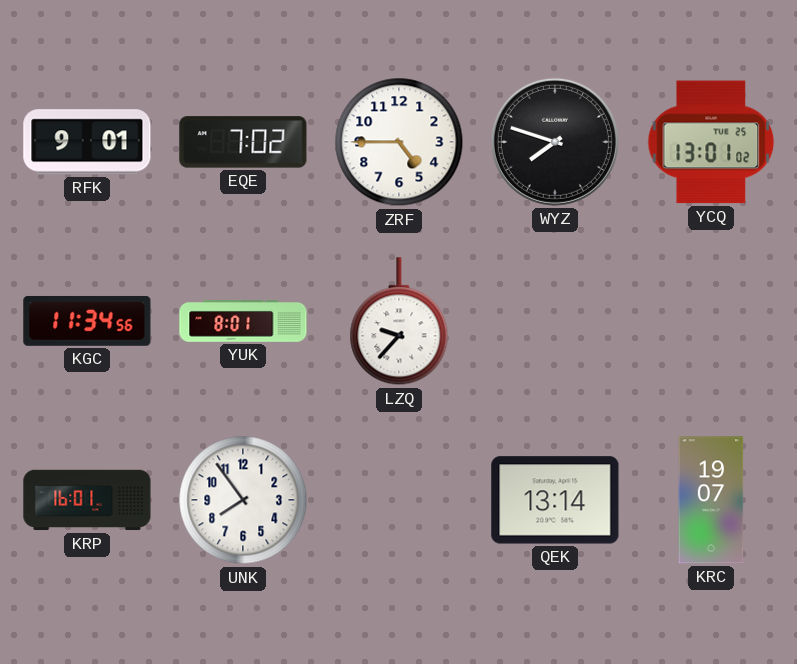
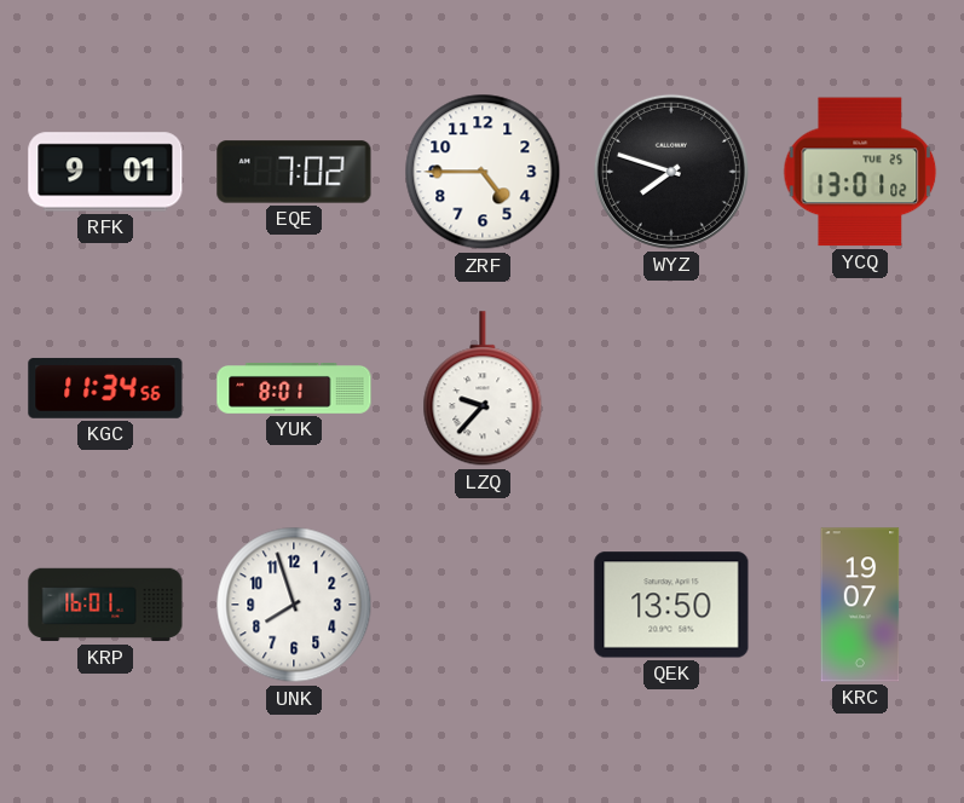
UNK: 7:54 -> 7:57 (294, 605)
QEK: 13:14 -> 13:50 (671, 605)
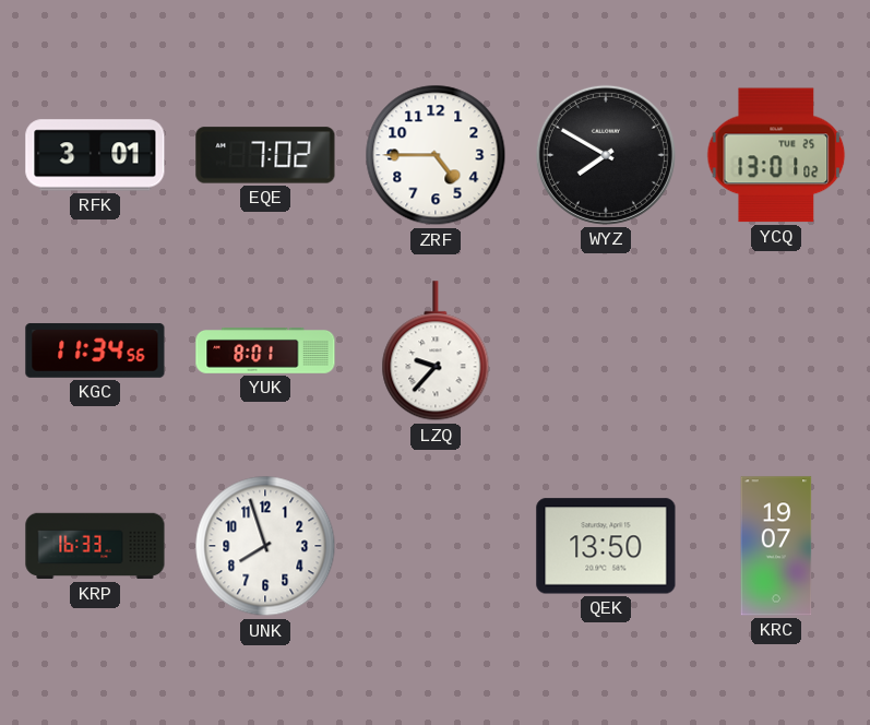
RFK: 9:01 -> 3:01 (95, 155)
WYZ: 7:48 -> 7:50 (606, 155)
KRP: 16:01 -> 16:33 (95, 546)
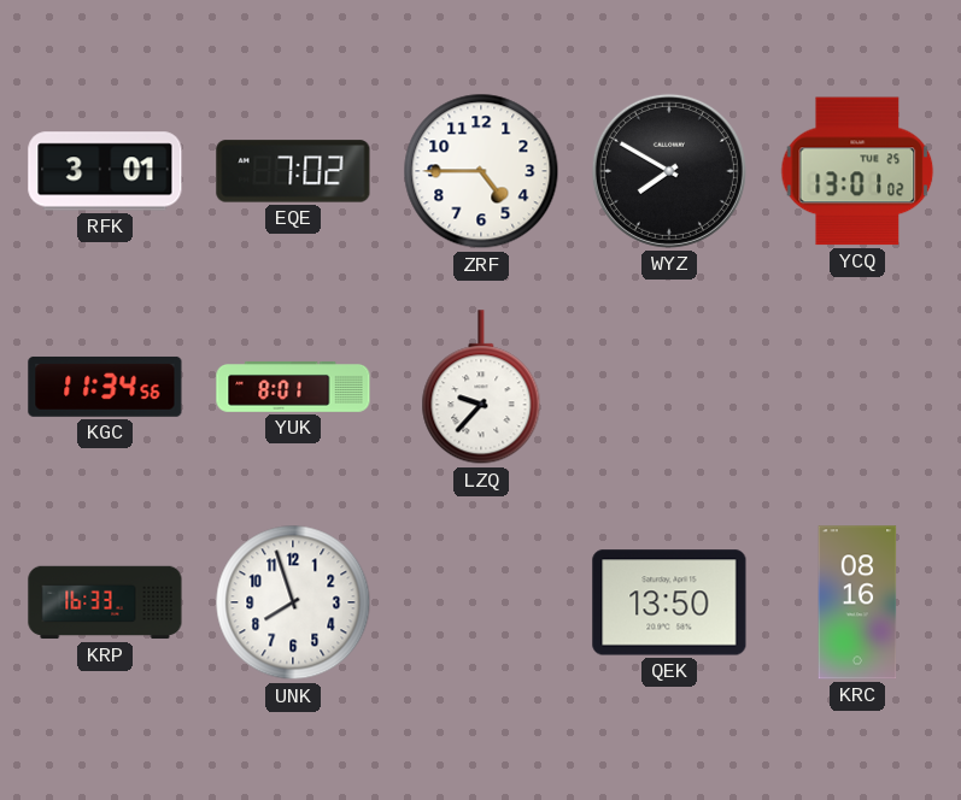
KRC: 19:07 -> 08:16 (857, 602)
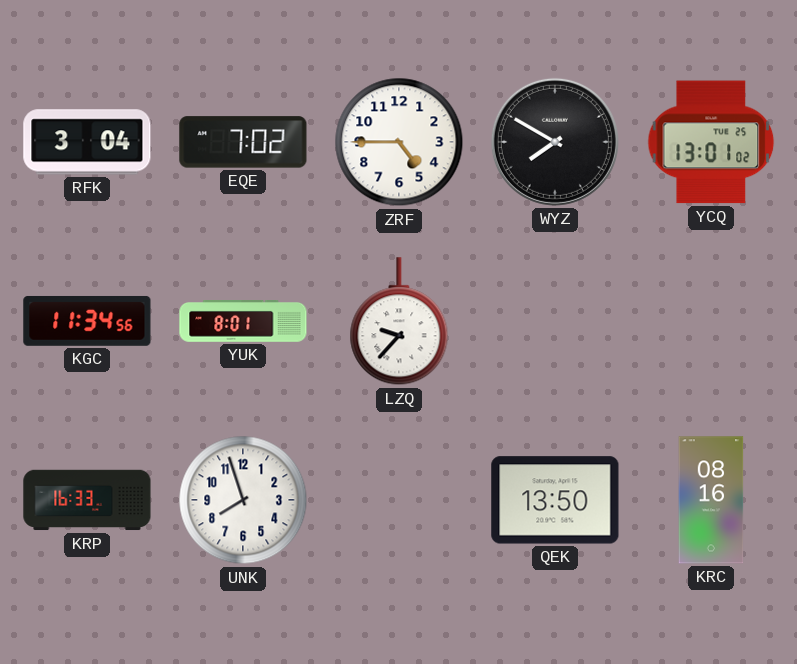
RFK: 3:01 -> 3:04 (87, 142)
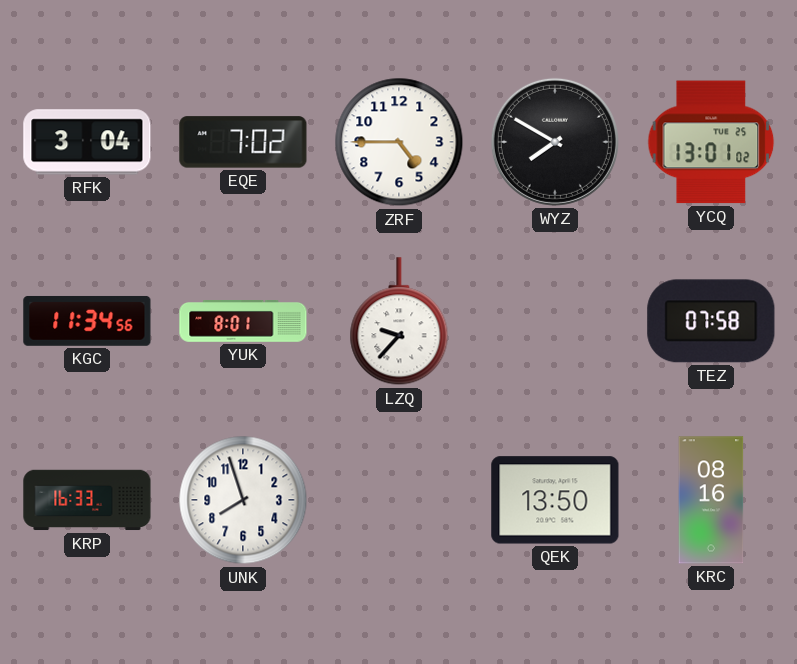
TEZ: none -> 07:58 (711, 321)
